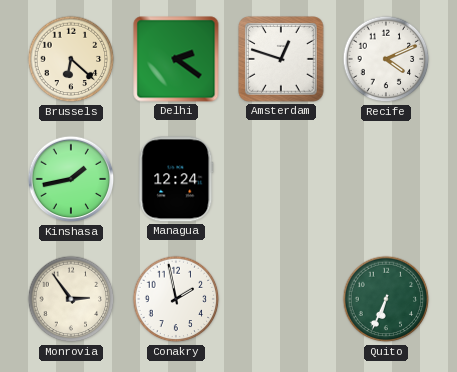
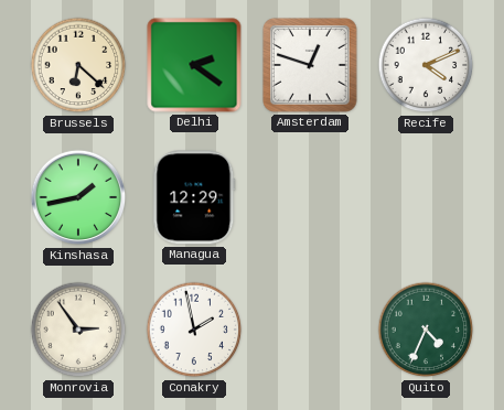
Managua: 12:24 -> 12:29 (194, 197)
Quito: 6:34 -> 4:34 (426, 330)
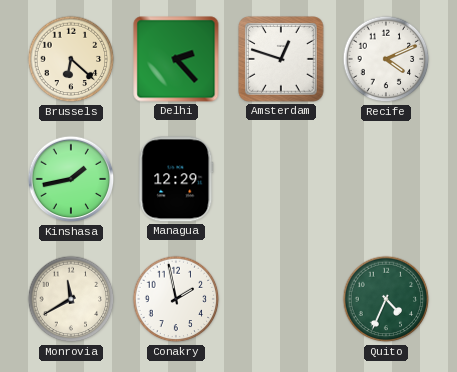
Delhi: 2:21 -> 2:23 (176, 59)
Monrovia: 2:54 -> 11:40 (71, 299)
